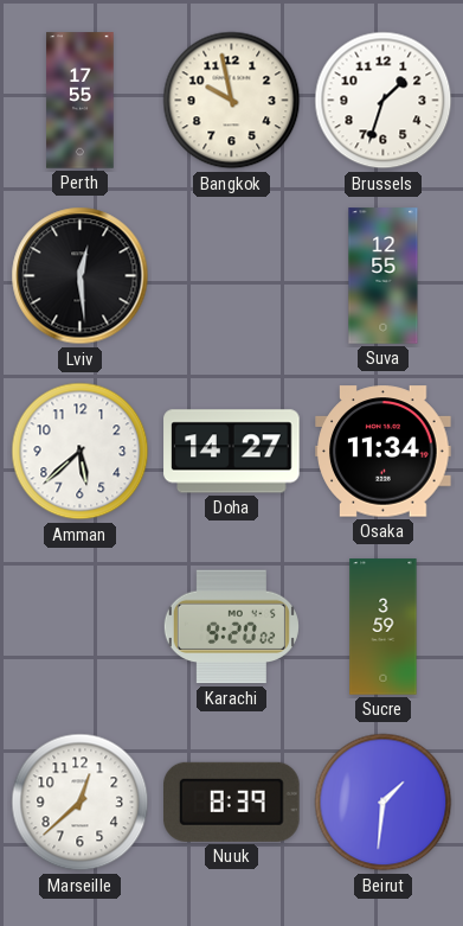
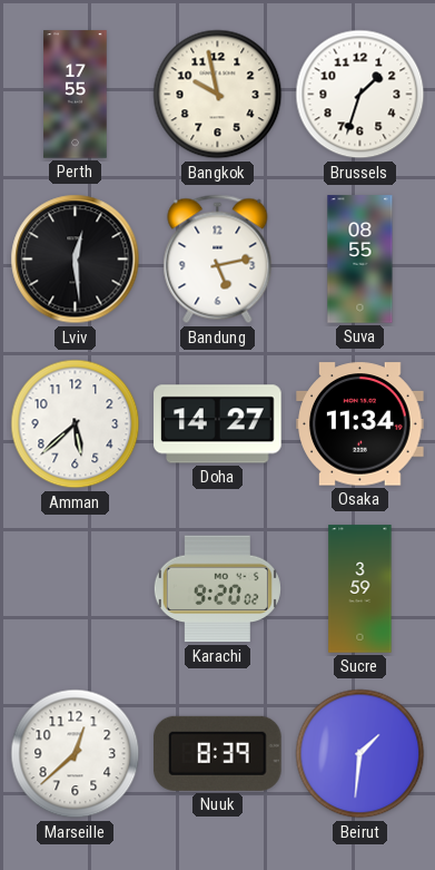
Bandung: none -> 5:13 (218, 260)
Suva: 12:55 -> 08:55 (360, 260)
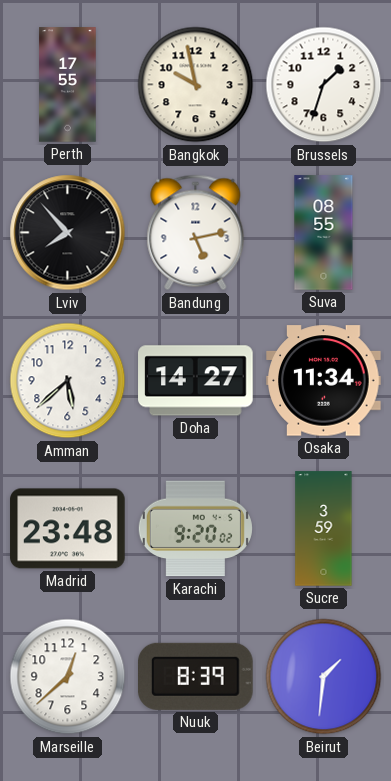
Lviv: 12:29 -> 7:53 (68, 233)
Madrid: none -> 23:48 (68, 529)
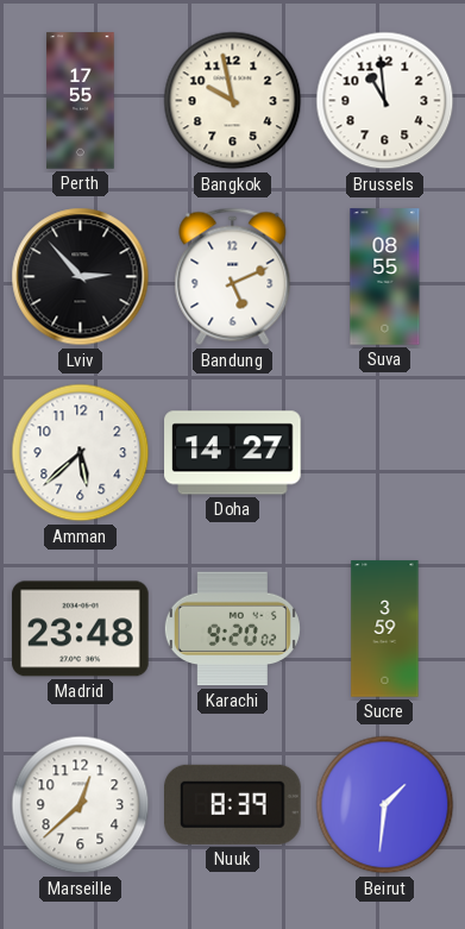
Brussels: 1:33 -> 10:59 (385, 101)
Lviv: 7:53 -> 2:53 (81, 277)
Bandung: 5:13 -> 5:11 (233, 277)
Osaka: 11:34 -> none (324, 381)
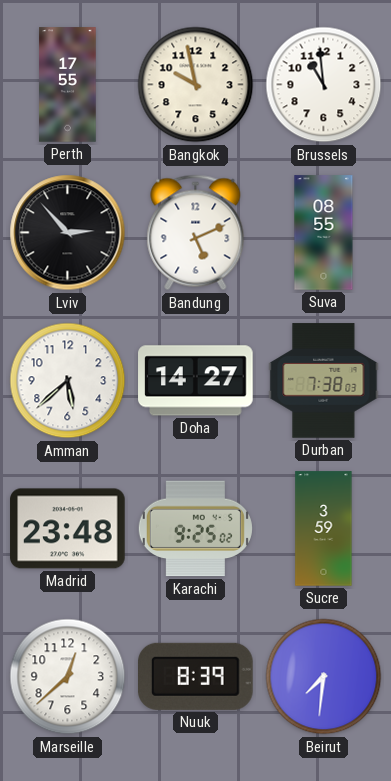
Durban: none -> 7:38 (324, 381)
Karachi: 9:20 -> 9:25 (195, 529)
Beirut: 1:31 -> 7:31 (324, 677)
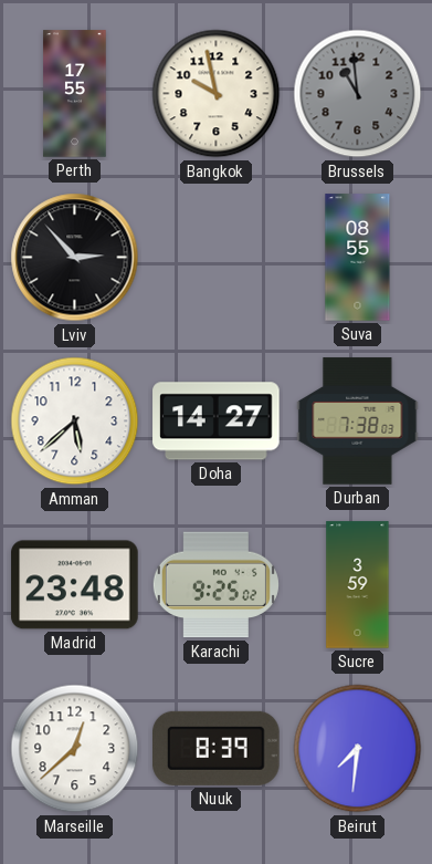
Brussels dial: white -> grey (358, 94)
Bandung: 5:11 -> none (196, 233)
